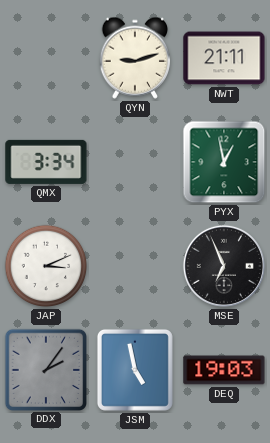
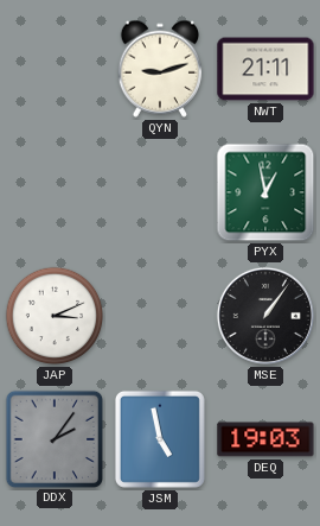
QMX: 3:34 -> none (46, 162)
MSE: 6:56 -> 1:06 (265, 316)
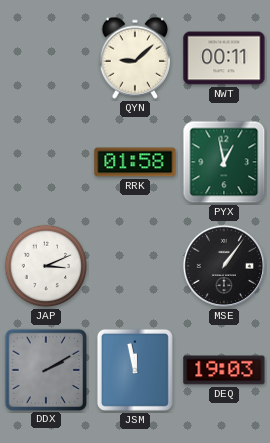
QYN: 9:12 -> 9:08 (135, 58)
NWT: 21:11 -> 00:11 (224, 58)
RRK: none -> 01:58 (135, 162)
DDX: 2:06 -> 2:10 (45, 369)
JSM: 4:58 -> 11:58 (135, 370)
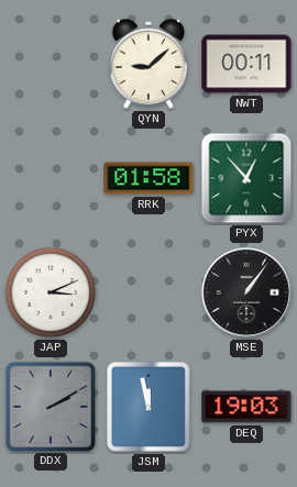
PYX: 12:58 -> 12:53 (246, 178)
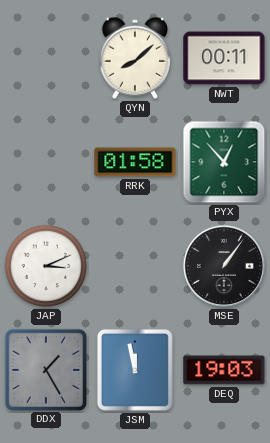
QYN: 9:08 -> 8:08 (135, 58)
DDX: 2:10 -> 1:25 (45, 369)
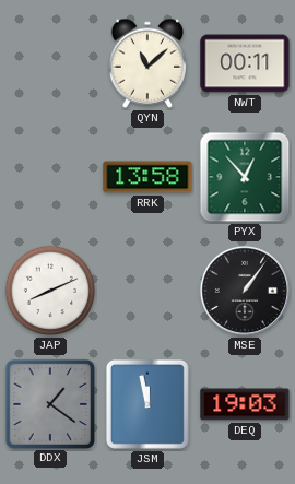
QYN: 8:08 -> 11:08 (147, 63)
RRK: 01:58 -> 13:58 (147, 177)
JAP: 3:11 -> 8:11 (50, 291)
DDX: 1:25 -> 1:21 (49, 403)
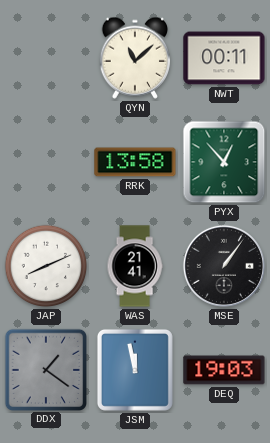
WAS: none -> 21:41 (135, 266)
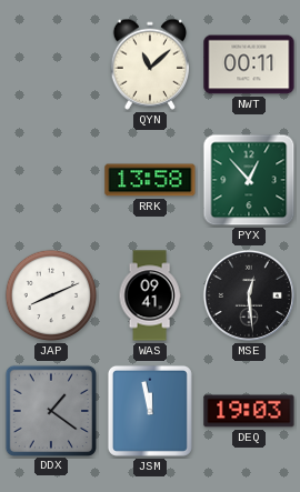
WAS: 21:41 -> 09:41 (150, 295)
MSE: 1:06 -> 12:29 (249, 295)
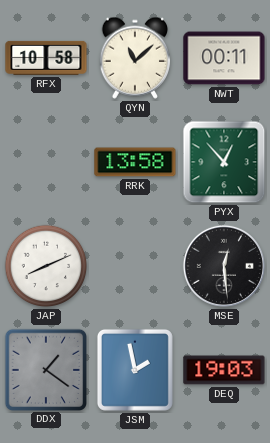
RFX: none -> 10:58 (46, 58)
WAS: 09:41 -> none (150, 295)
JSM: 11:58 -> 1:58 (135, 370)
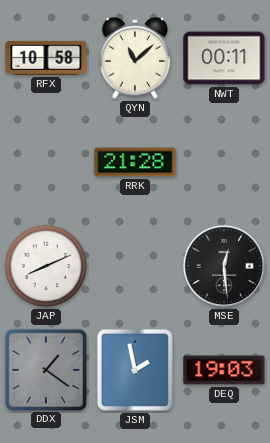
RRK: 13:58 -> 21:28 (135, 162)
PYX: 12:53 -> none (224, 162)
